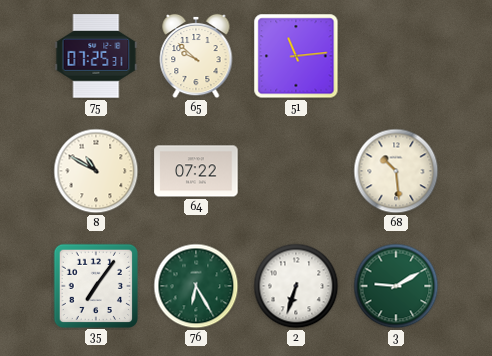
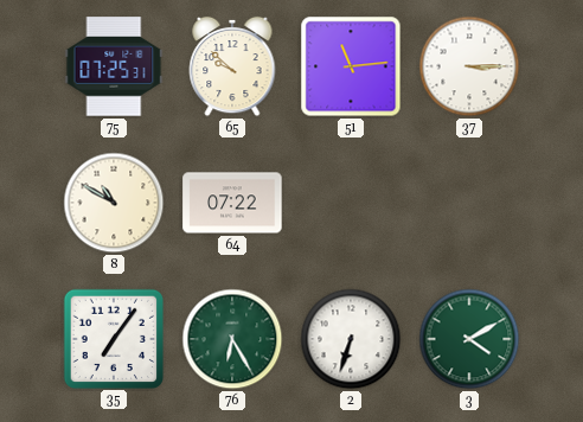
37: none -> 3:15 (469, 66)
68: 10:29 -> none (396, 171)
3: 9:10 -> 4:10 (469, 339)
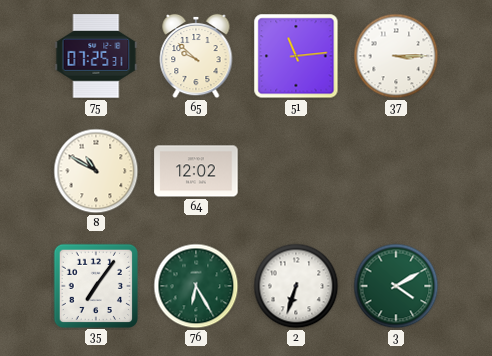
64: 07:22 -> 12:02 (196, 171)
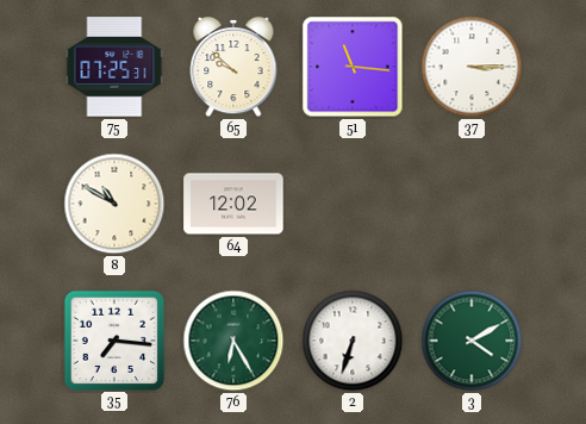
51: 11:14 -> 11:16 (353, 67)
35: 7:06 -> 7:16 (113, 339)
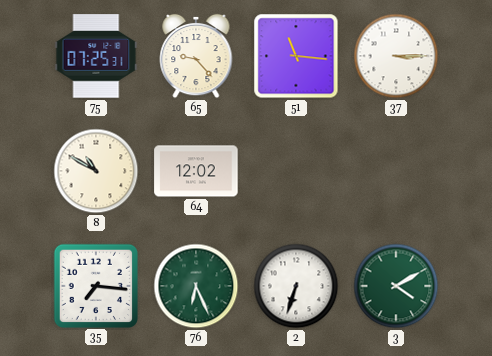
65: 9:52 -> 9:23 (196, 56)
76: 6:25 -> 6:26 (196, 286)
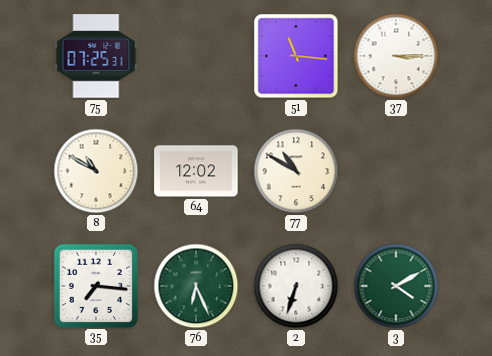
65: 9:23 -> none (196, 56)
77: none -> 10:50 (296, 171)
